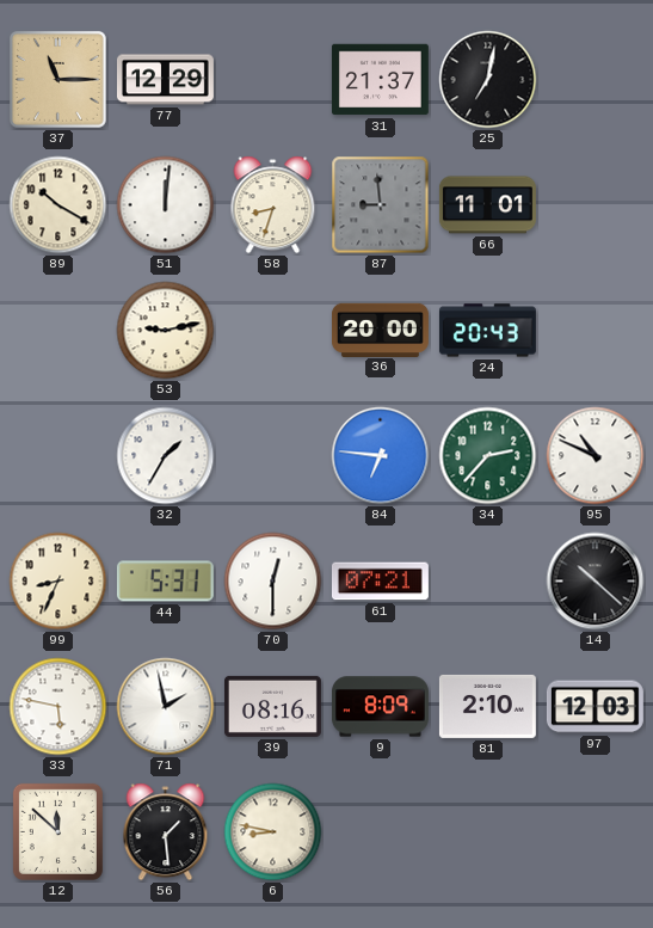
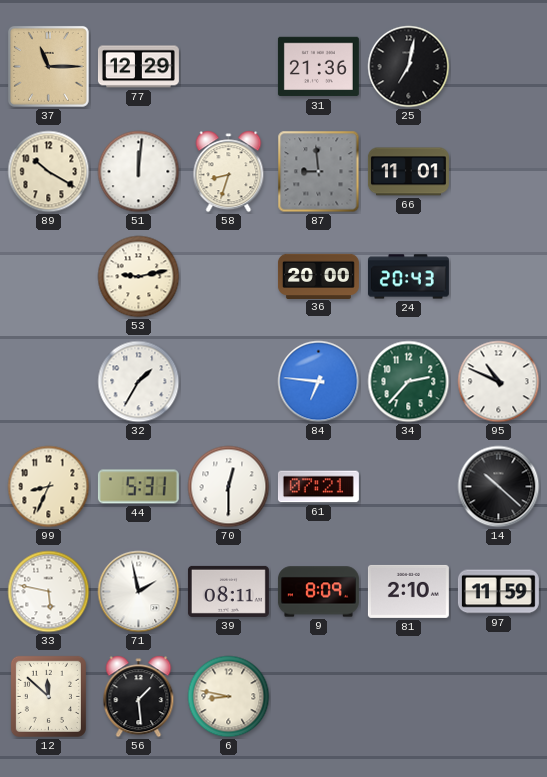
31: 21:37 -> 21:36 (318, 67)
39: 08:16 -> 08:11 (228, 591)
97: 12:03 -> 11:59 (498, 592)
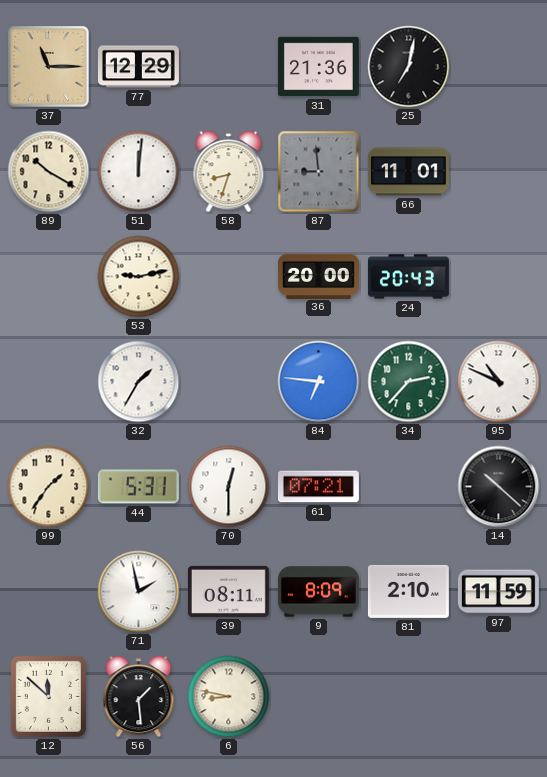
99: 8:34 -> 1:36 (49, 487)
33: 5:47 -> none (49, 592)
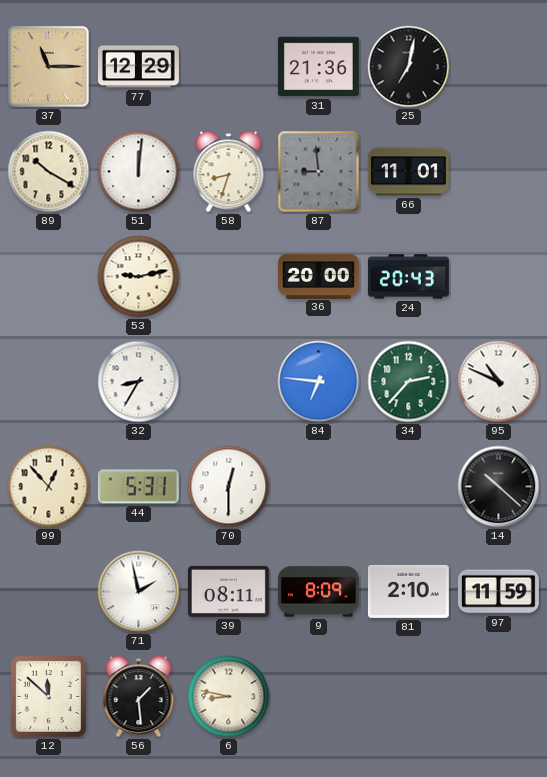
32: 1:35 -> 8:35 (139, 382)
99: 1:36 -> 12:53 (49, 487)
61: 07:21 -> none (318, 487)
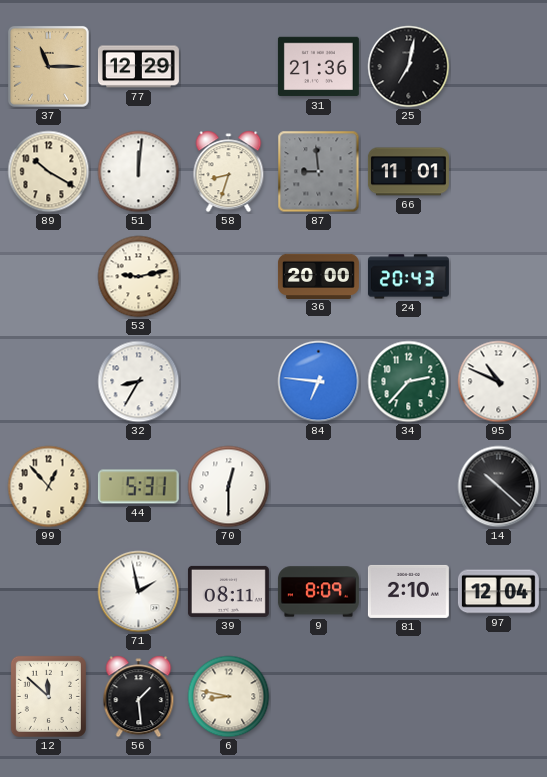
97: 11:59 -> 12:04 (498, 592)
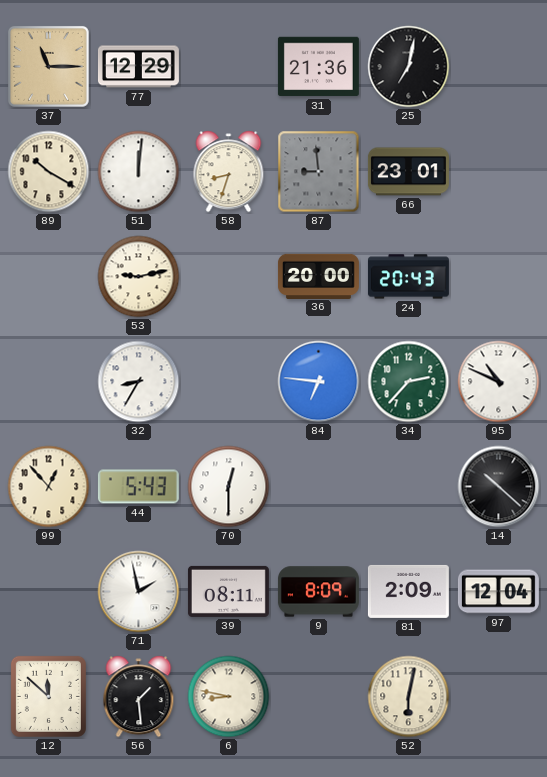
66: 11:01 -> 23:01 (408, 172)
44: 5:31 -> 5:43 (138, 487)
81: 2:10 -> 2:09 (408, 591)
52: none -> 6:02 (409, 697)
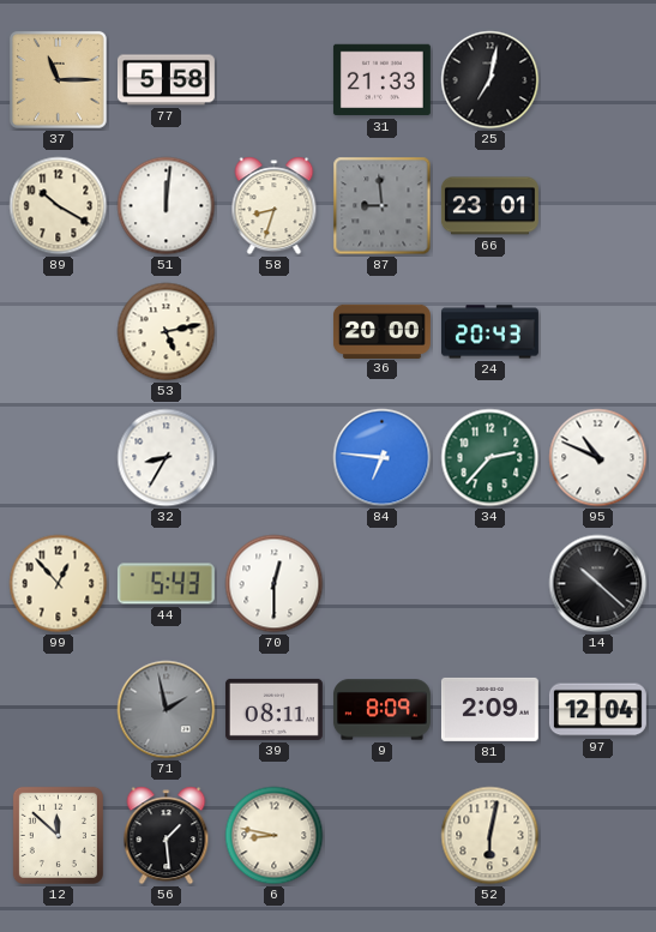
77: 12:29 -> 5:58 (165, 80)
31: 21:36 -> 21:33 (381, 80)
53: 9:13 -> 5:13 (167, 332)
71 dial: white -> grey (167, 710)
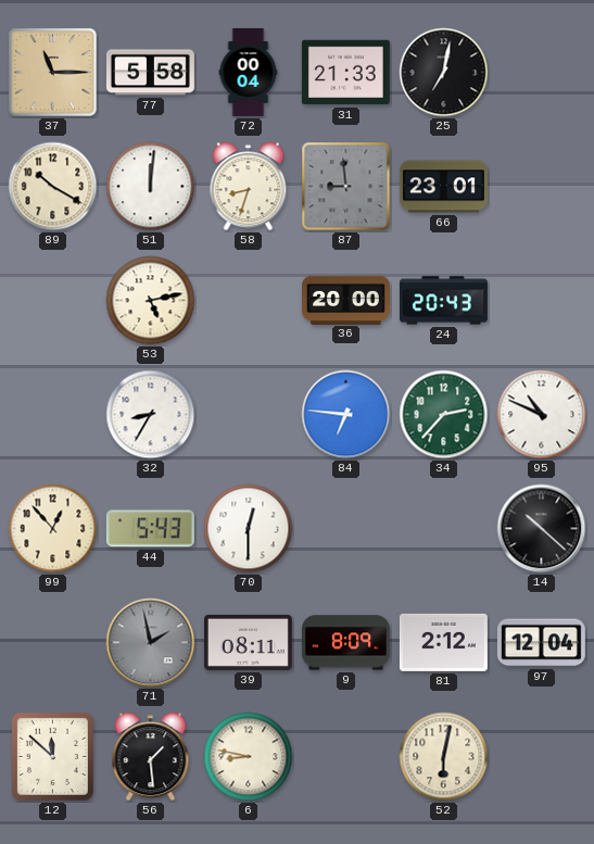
72: none -> 00:04 (249, 73)
81: 2:09 -> 2:12 (443, 642)
